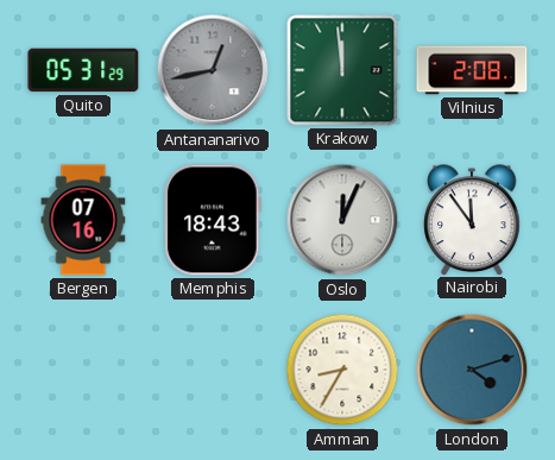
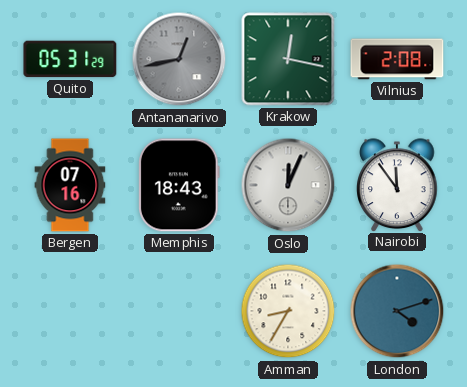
Krakow: 11:59 -> 12:17 (288, 59)
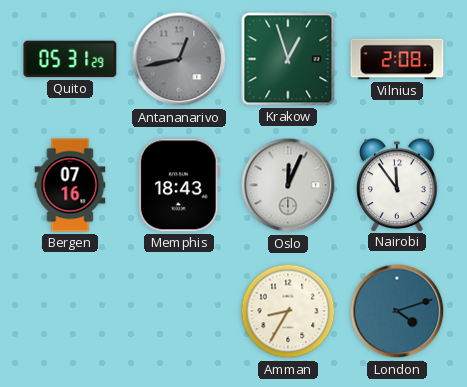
Krakow: 12:17 -> 12:57 (288, 59)
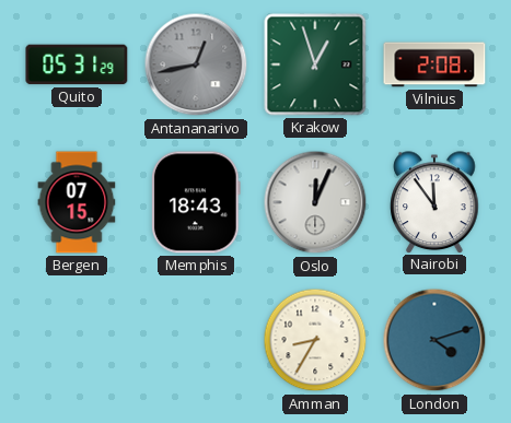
Bergen: 07:16 -> 07:15 (77, 202)
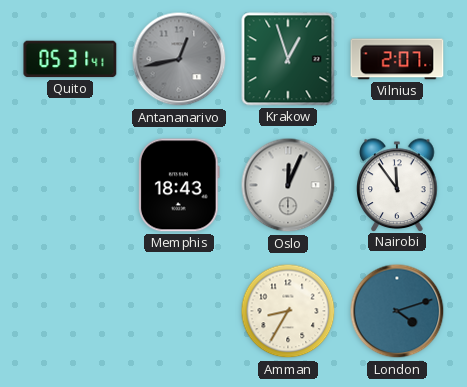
Quito: 05:31:29 -> 05:31:41 (70, 59)
Vilnius: 2:08 -> 2:07 (397, 59)
Bergen: 07:15 -> none (77, 202)
